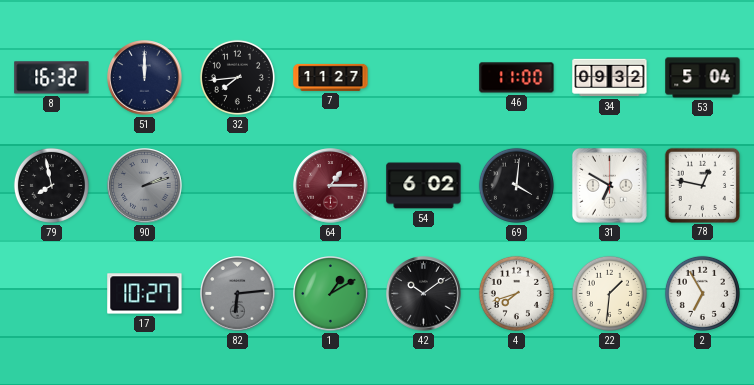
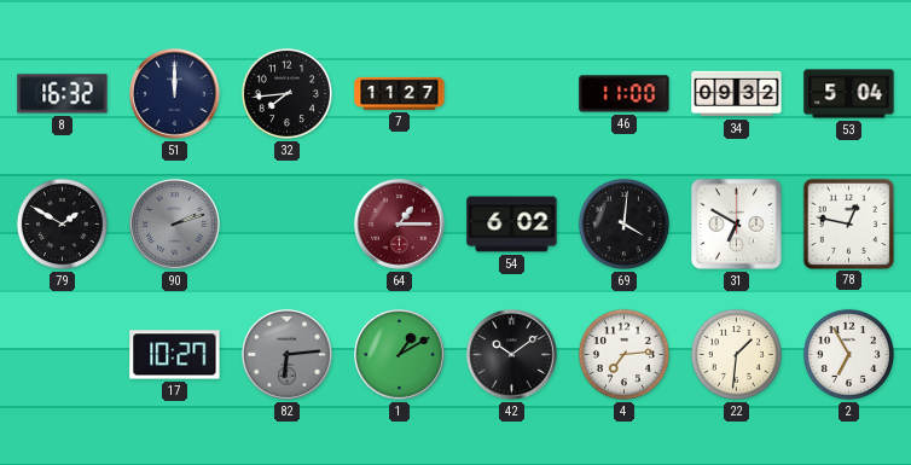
79: 7:58 -> 1:50 (62, 223)
4: 7:42 -> 7:14 (623, 354)
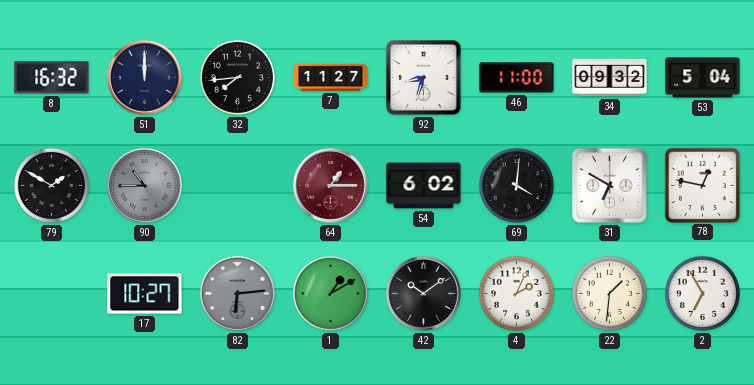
92: none -> 8:33 (423, 77)
90: 2:12 -> 10:45 (145, 186)
4: 7:14 -> 2:04 (516, 293)
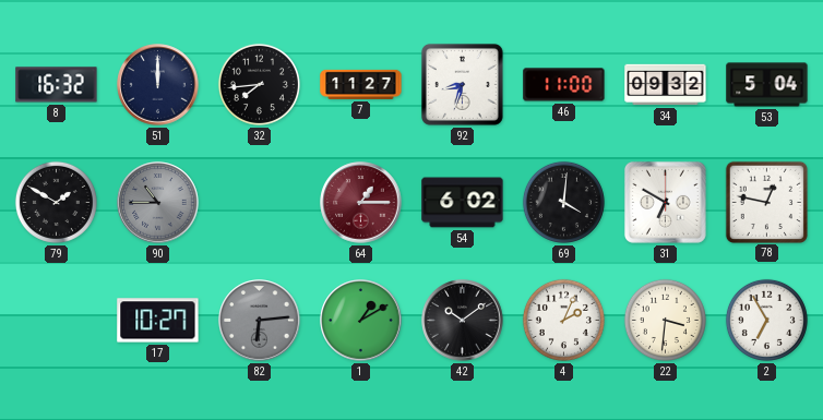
22: 1:31 -> 3:31 (665, 320)
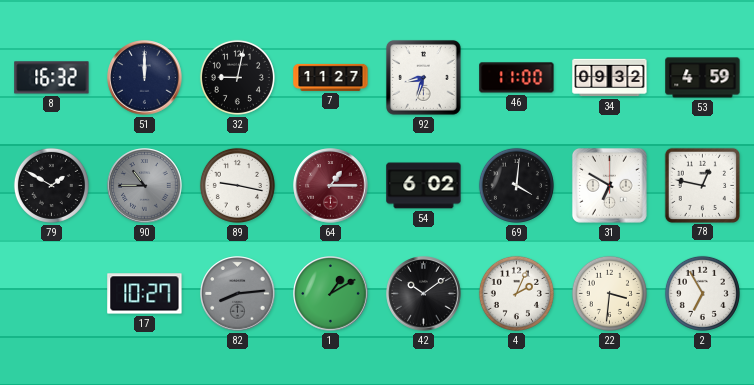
32: 7:44 -> 9:02 (237, 77)
53: 5:04 -> 4:59 (703, 78)
89: none -> 9:17 (237, 185)
82: 6:14 -> 8:14 (238, 294)
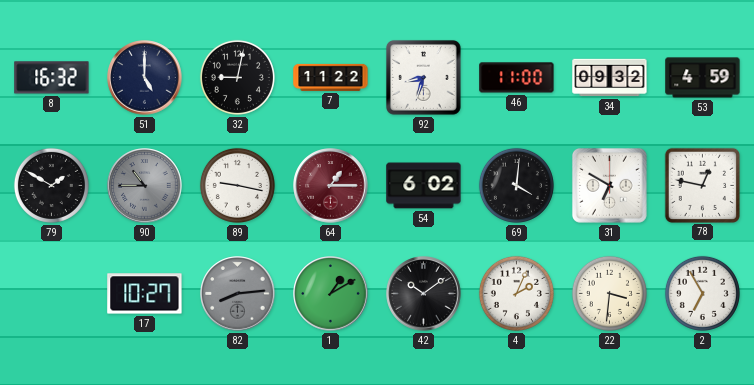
51: 12:00 -> 5:00 (145, 78)
7: 11:27 -> 11:22 (331, 77)
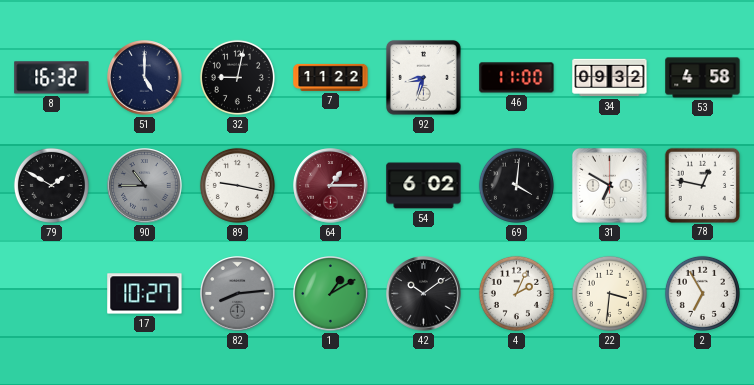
53: 4:59 -> 4:58 (703, 78)
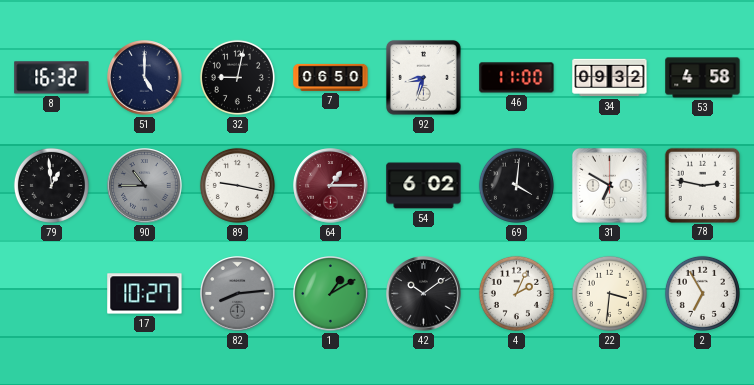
7: 11:22 -> 06:50 (331, 77)
79: 1:50 -> 12:59 (51, 185)
78: 12:47 -> 2:47 (702, 185)
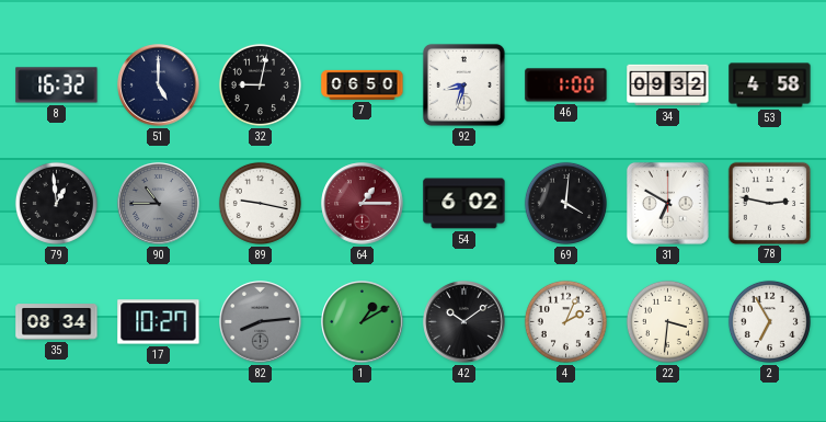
46: 11:00 -> 1:00 (566, 85)
35: none -> 08:34 (57, 322)
